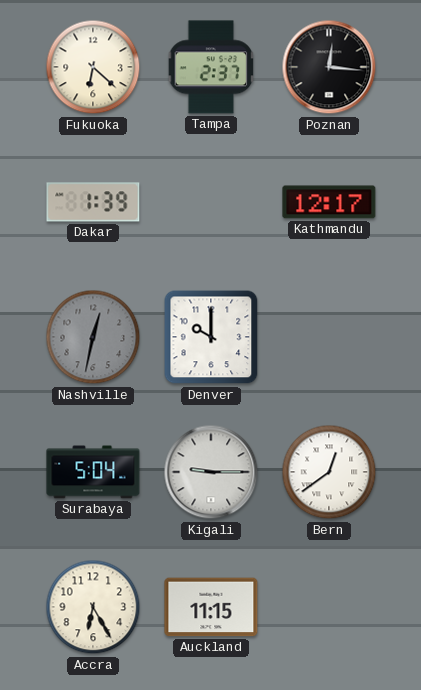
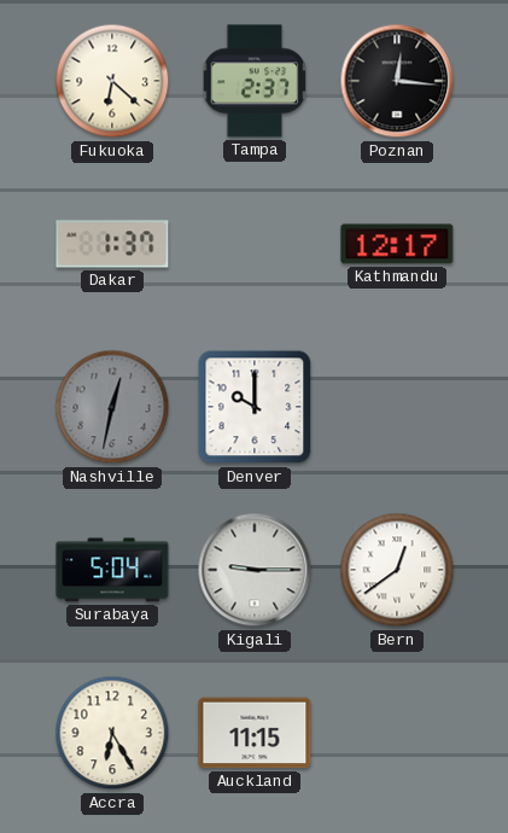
Dakar: 1:39 -> 1:37 (112, 244)
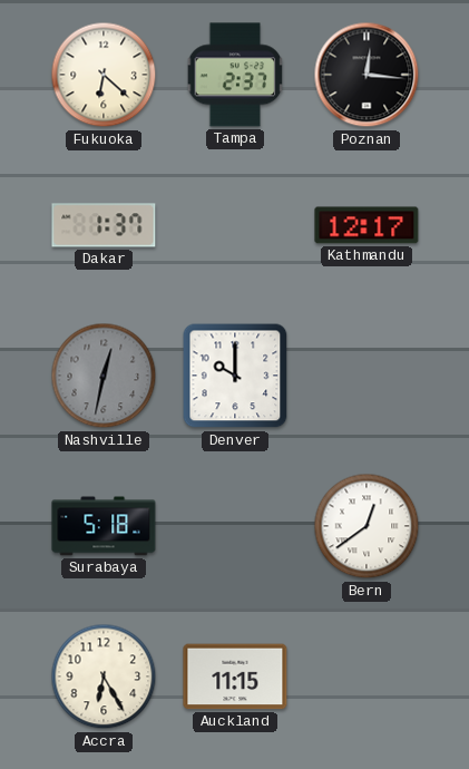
Surabaya: 5:04 -> 5:18 (104, 526)
Kigali: 9:15 -> none (255, 570)
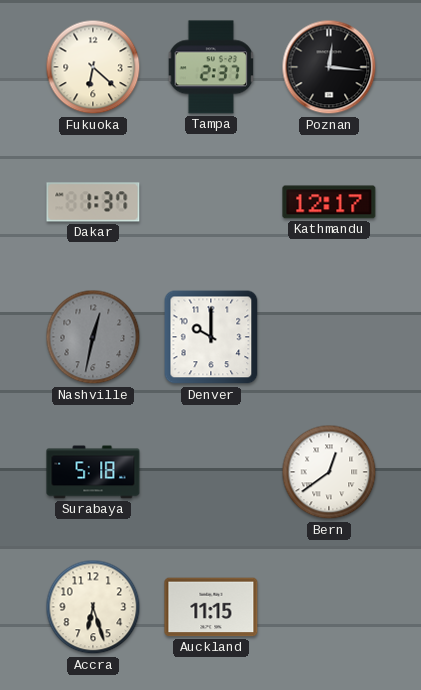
Accra: 6:25 -> 6:27 (93, 607)
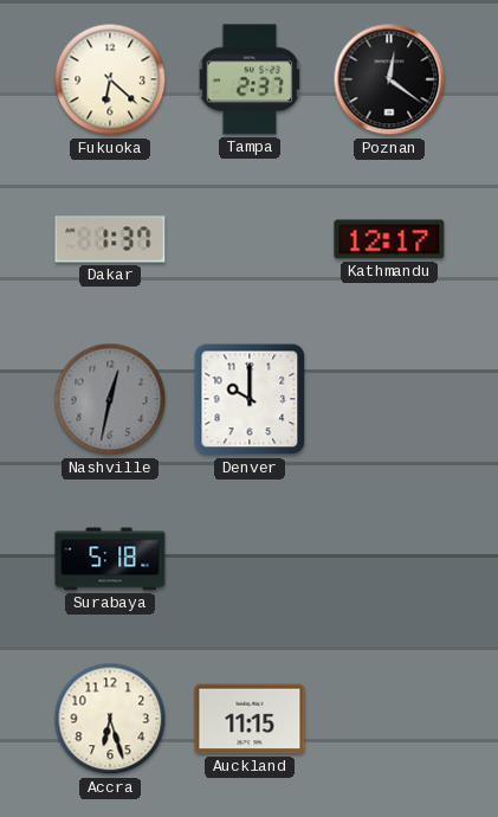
Poznan: 12:16 -> 12:21 (389, 79)
Bern: 12:39 -> none (329, 472)
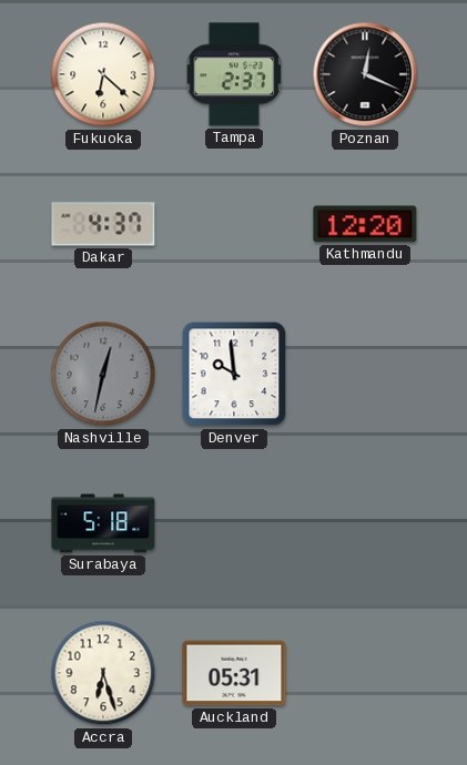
Poznan: 12:21 -> 12:19 (365, 74)
Dakar: 1:37 -> 4:37 (103, 224)
Kathmandu: 12:17 -> 12:20 (365, 224)
Denver: 10:00 -> 9:59 (234, 374)
Auckland: 11:15 -> 05:31 (234, 673)
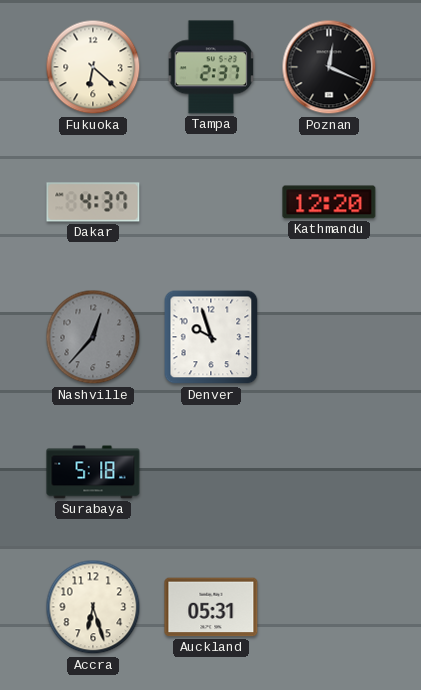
Nashville: 12:32 -> 12:37 (93, 337)
Denver: 9:59 -> 9:57 (211, 337)
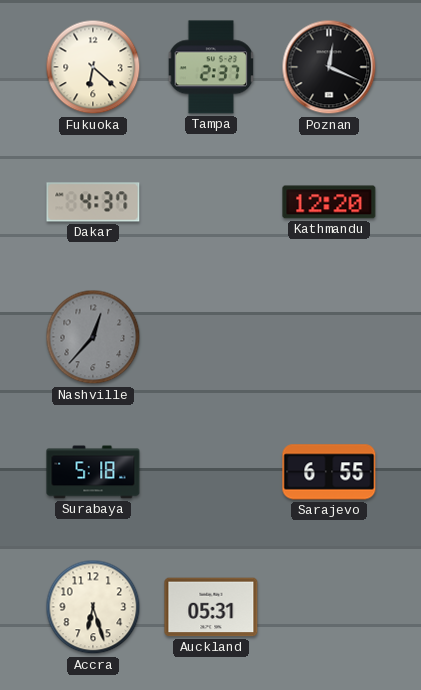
Denver: 9:57 -> none (211, 337)
Sarajevo: none -> 6:55 (329, 472)
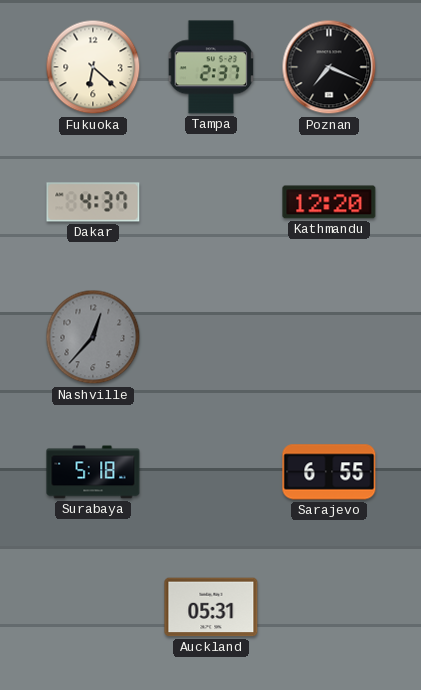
Poznan: 12:19 -> 7:19 (329, 67)
Accra: 6:27 -> none (93, 607)
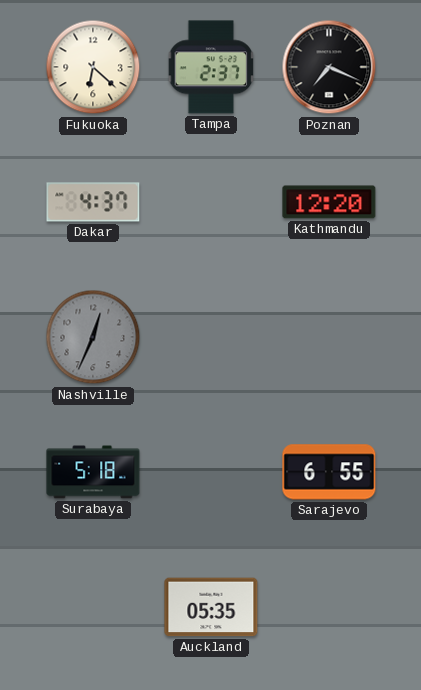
Nashville: 12:37 -> 12:34 (93, 337)
Auckland: 05:31 -> 05:35 (211, 607)
